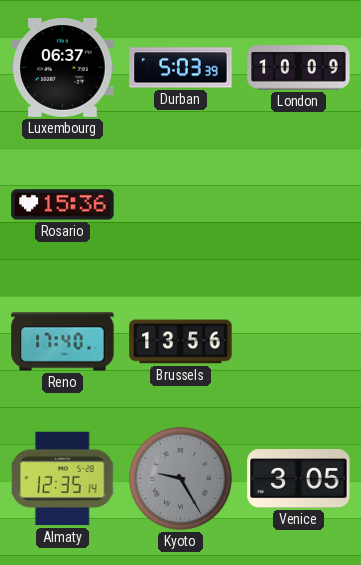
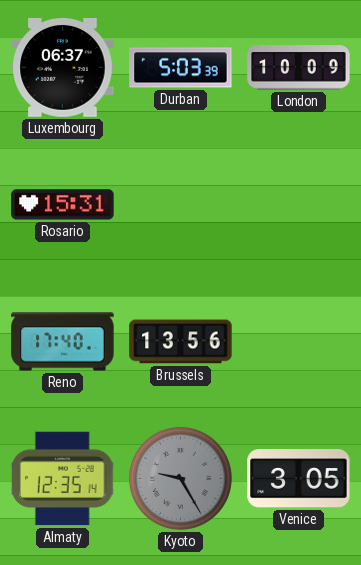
Rosario: 15:36 -> 15:31 (63, 205)
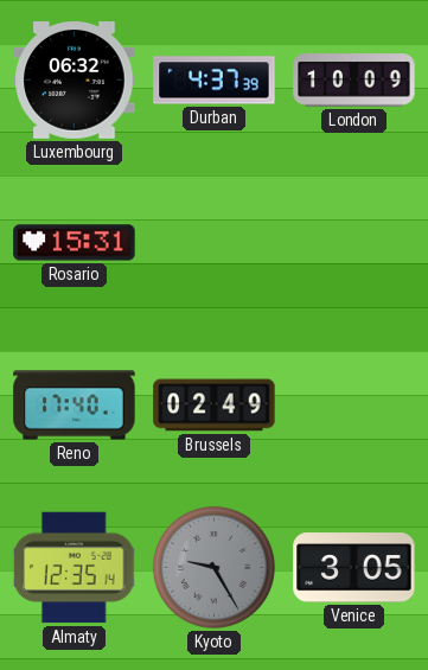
Luxembourg: 06:37 -> 06:32 (75, 81)
Durban: 5:03 -> 4:37 (215, 81)
Brussels: 13:56 -> 02:49 (215, 406)
